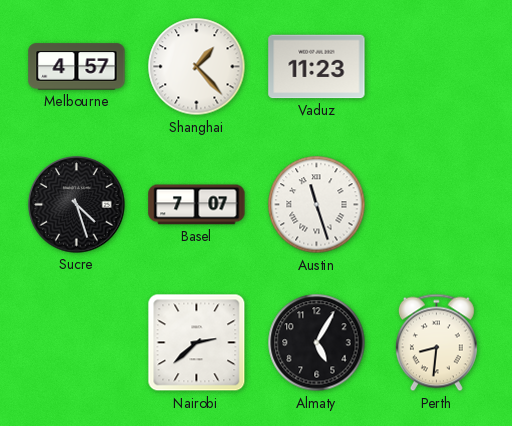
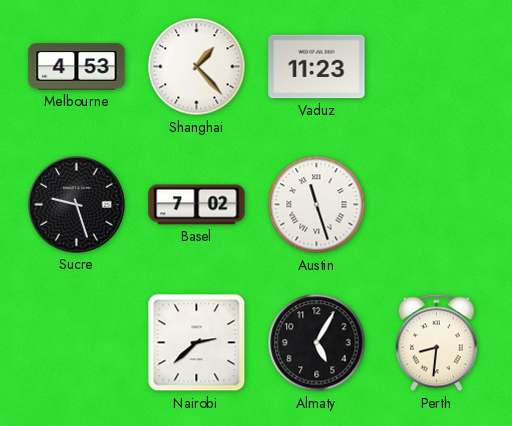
Melbourne: 4:57 -> 4:53 (77, 67)
Sucre: 4:27 -> 9:27 (77, 205)
Basel: 7:07 -> 7:02 (197, 205)
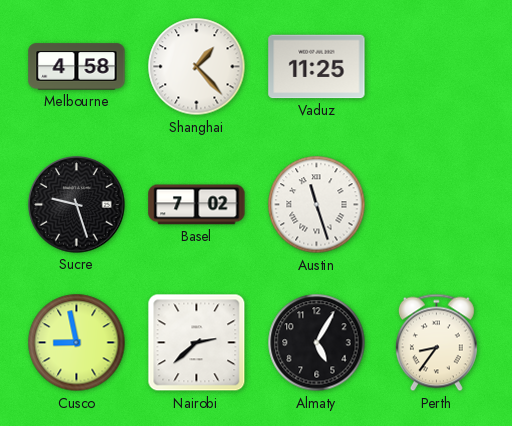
Melbourne: 4:53 -> 4:58 (77, 67)
Vaduz: 11:23 -> 11:25 (317, 67)
Cusco: none -> 8:58 (77, 343)
Perth: 8:31 -> 8:36 (436, 343)
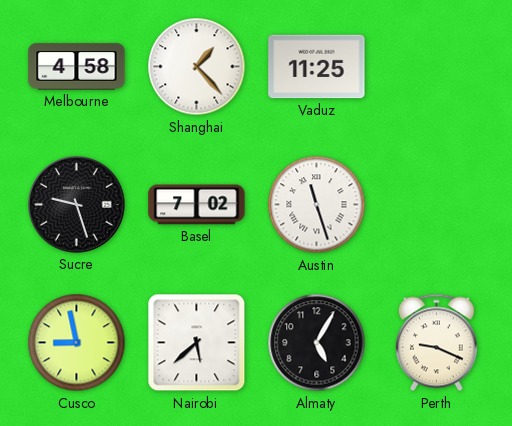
Nairobi: 2:38 -> 5:38 (197, 343)
Perth: 8:36 -> 9:19 (436, 343)
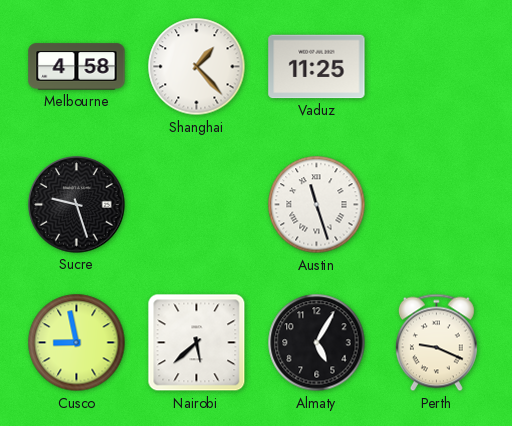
Basel: 7:02 -> none (197, 205)
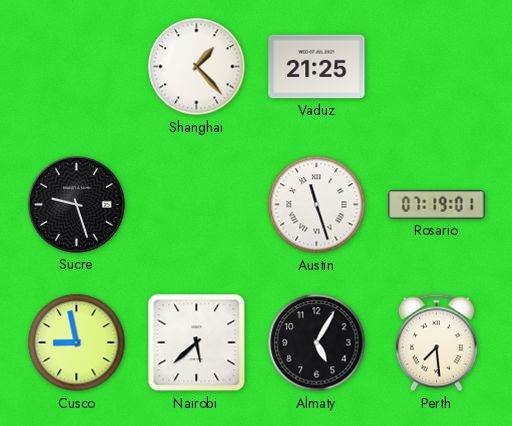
Melbourne: 4:58 -> none (77, 67)
Vaduz: 11:25 -> 21:25 (317, 67)
Rosario: none -> 07:19 (437, 205)
Perth: 9:19 -> 7:29 (436, 343)
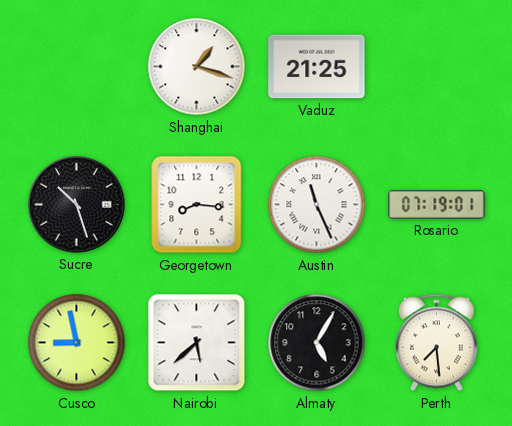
Shanghai: 1:23 -> 1:18 (197, 67)
Sucre: 9:27 -> 10:27 (77, 205)
Georgetown: none -> 8:16 (197, 205)
Austin: 11:27 -> 11:26 (317, 205)
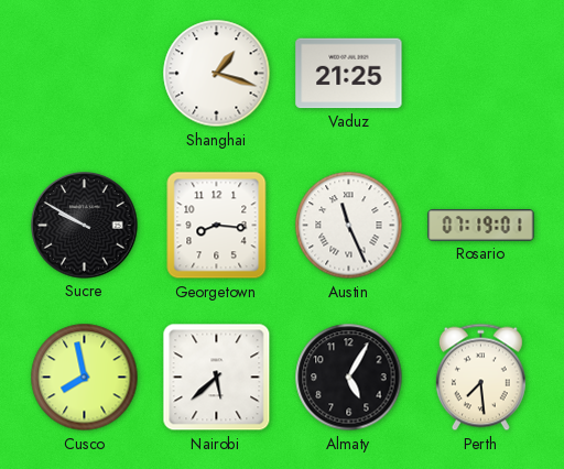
Sucre: 10:27 -> 9:50 (85, 226)
Cusco: 8:58 -> 7:58 (85, 378)
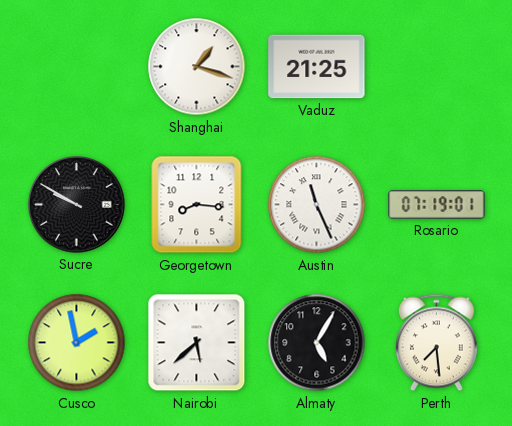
Cusco: 7:58 -> 1:58 (77, 343)
